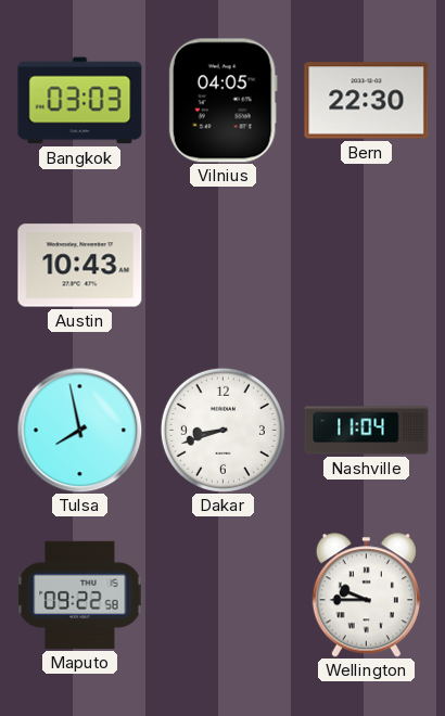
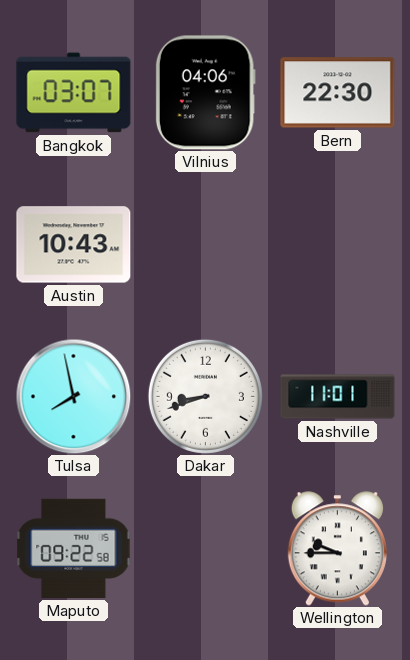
Bangkok: 03:03 -> 03:07 (74, 93)
Vilnius: 04:05 -> 04:06 (205, 93)
Nashville: 11:04 -> 11:01 (338, 397)
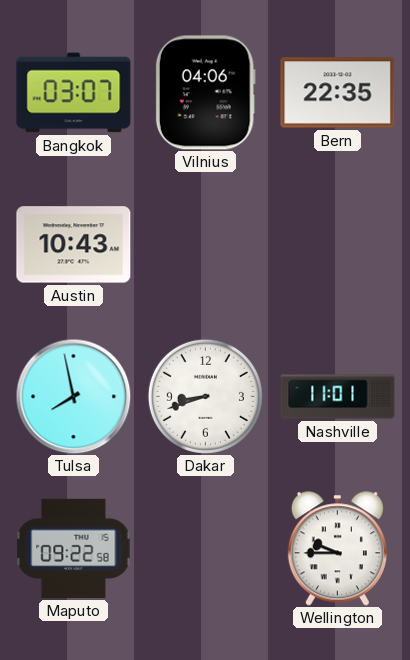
Bern: 22:30 -> 22:35 (338, 93)
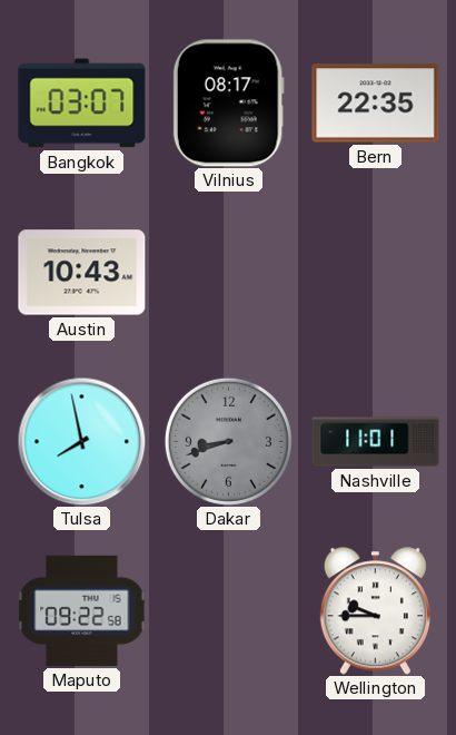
Vilnius: 04:06 -> 08:17 (228, 104)
Dakar dial: white -> grey (228, 441)
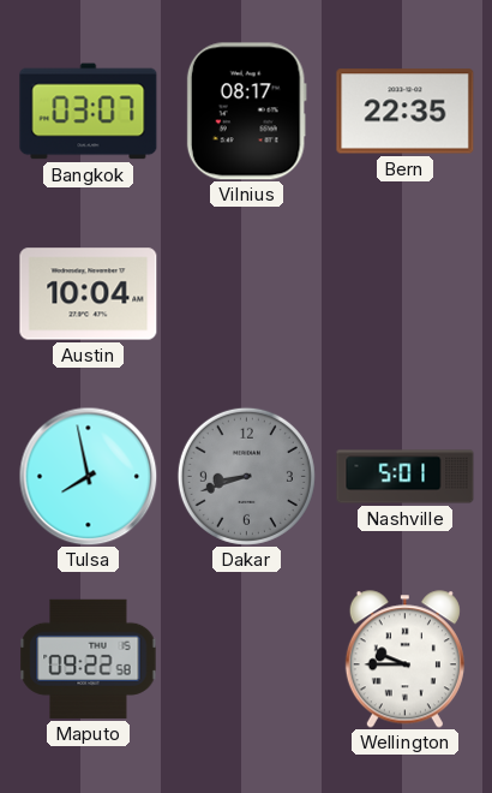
Austin: 10:43 -> 10:04 (89, 294)
Nashville: 11:01 -> 5:01 (406, 477)
